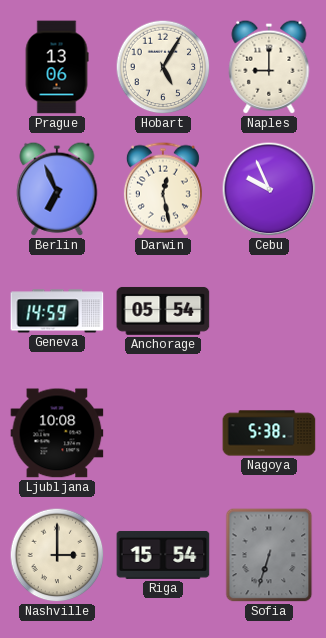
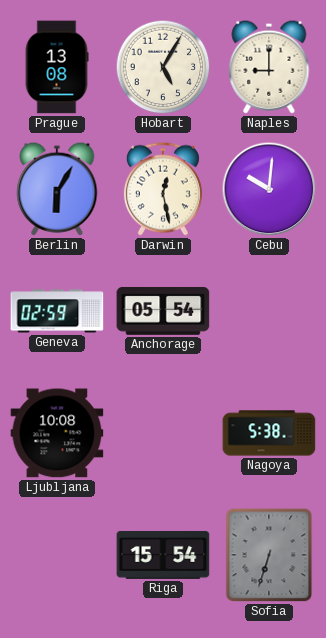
Prague: 13:06 -> 13:08 (57, 67)
Berlin: 6:56 -> 6:05 (57, 189)
Cebu: 9:56 -> 10:01 (269, 189)
Geneva: 14:59 -> 02:59 (57, 311)
Nashville: 3:00 -> none (57, 555)
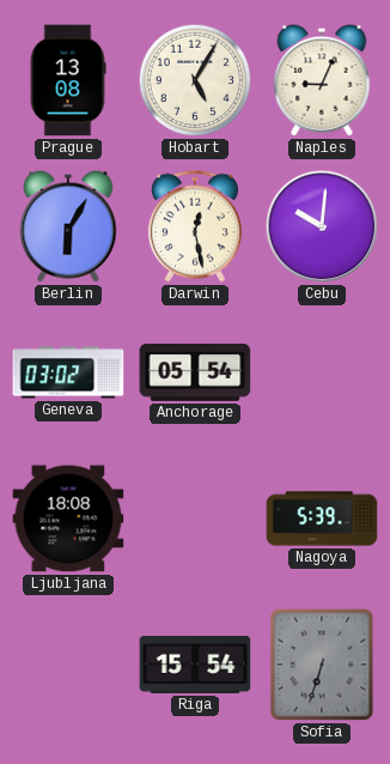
Naples: 9:00 -> 9:04 (322, 80)
Geneva: 02:59 -> 03:02 (68, 372)
Ljubljana: 10:08 -> 18:08 (68, 519)
Nagoya: 5:38 -> 5:39 (322, 519)
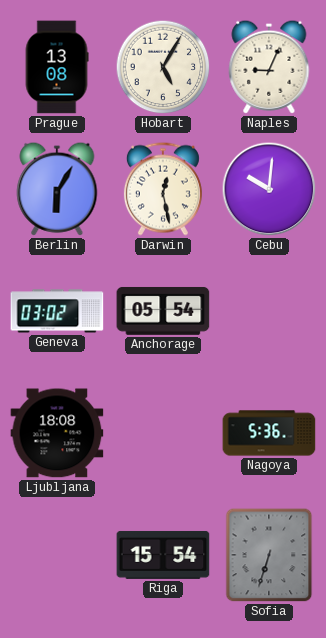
Nagoya: 5:39 -> 5:36 (269, 433)
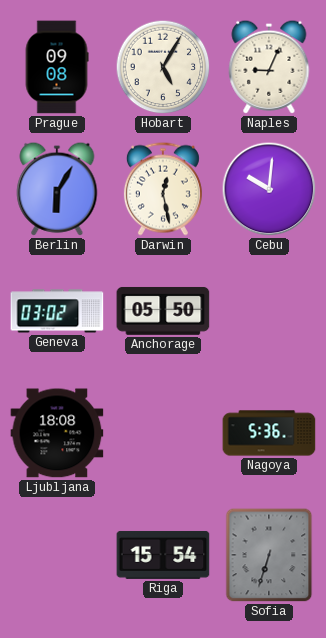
Prague: 13:08 -> 09:08 (57, 67)
Anchorage: 05:54 -> 05:50 (163, 311)
